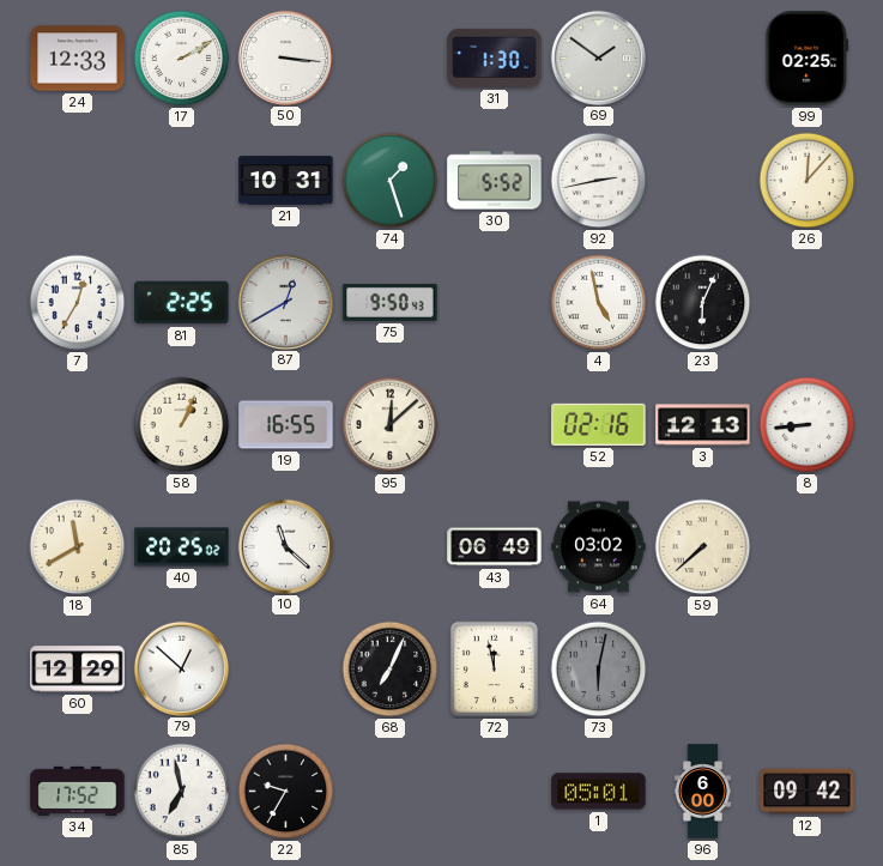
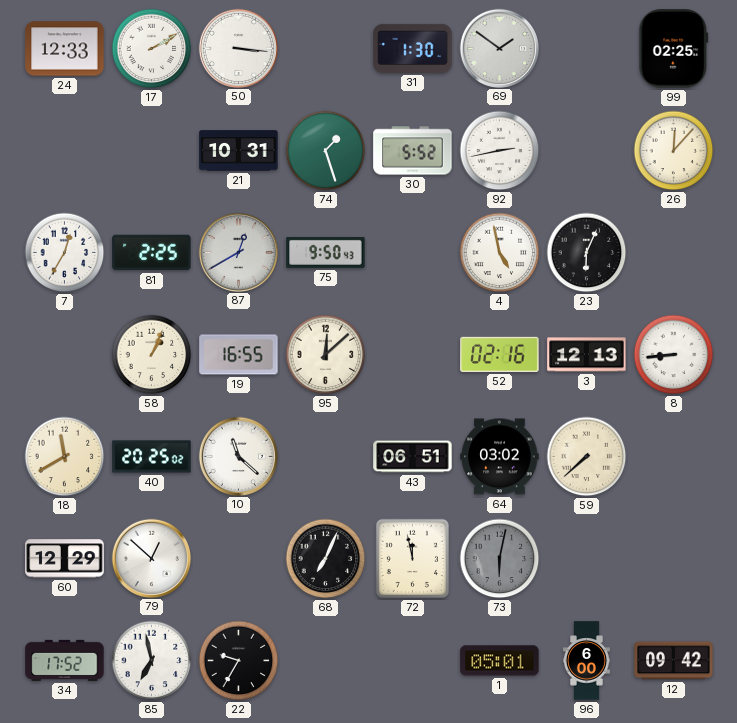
43: 06:49 -> 06:51 (413, 457)
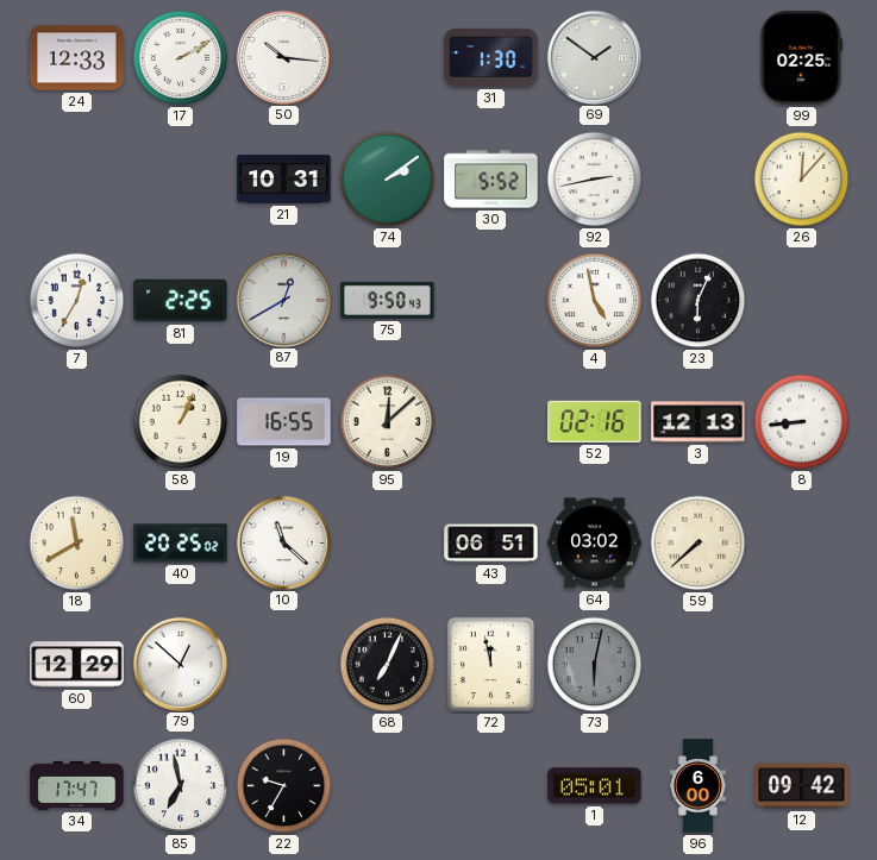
50: 3:16 -> 10:16 (283, 57)
74: 1:27 -> 2:09 (388, 180)
34: 17:52 -> 17:47 (77, 785)
